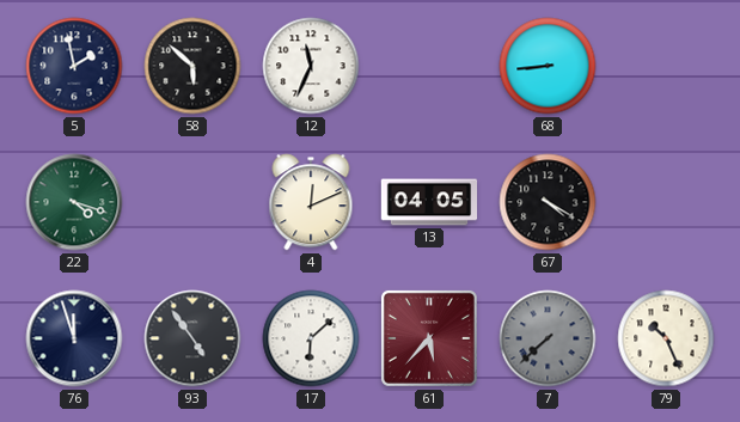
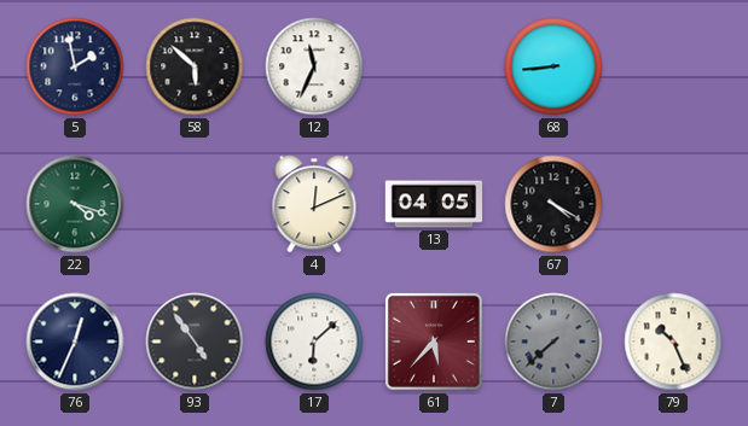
76: 11:57 -> 12:34 (75, 342)
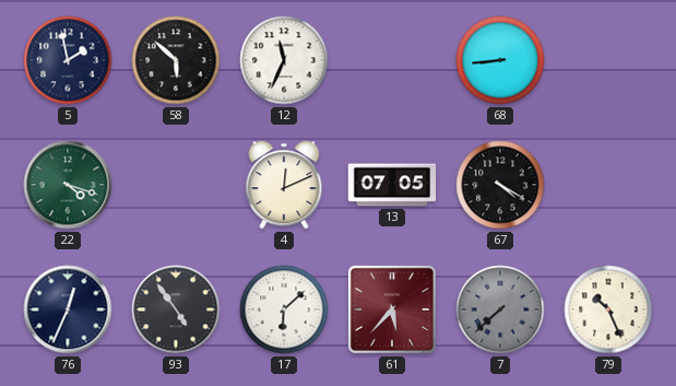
13: 04:05 -> 07:05 (392, 185)
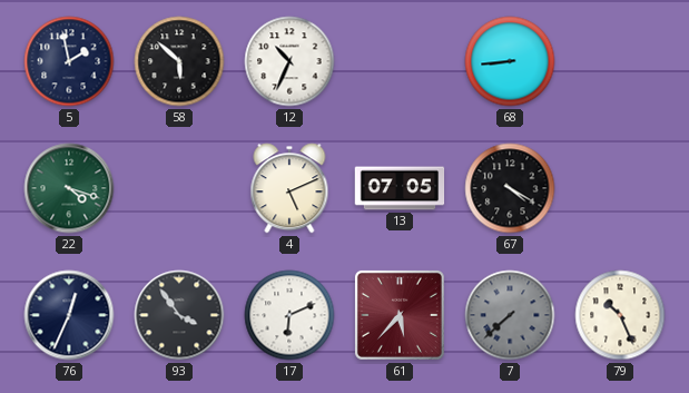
12: 11:34 -> 10:34 (289, 61)
4: 12:11 -> 5:11 (289, 188)
93: 4:54 -> 3:54 (179, 315)
17: 6:08 -> 6:11 (289, 315)
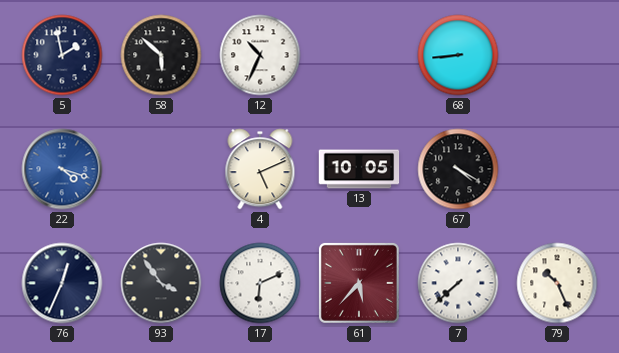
22 dial: green -> blue (62, 169)
13: 07:05 -> 10:05 (359, 169)
7 dial: grey -> white (458, 283)
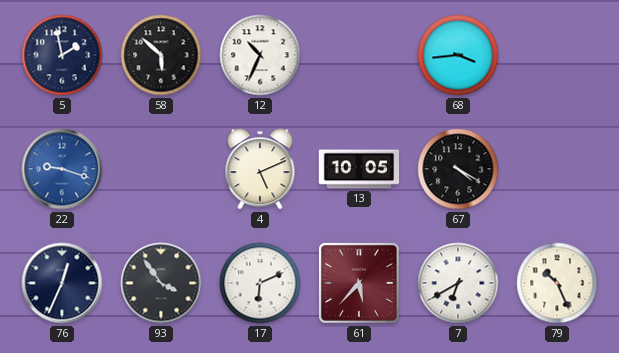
68: 8:44 -> 3:44 (458, 55)
22: 4:18 -> 9:18 (62, 169)
7: 7:38 -> 6:40 (458, 283)
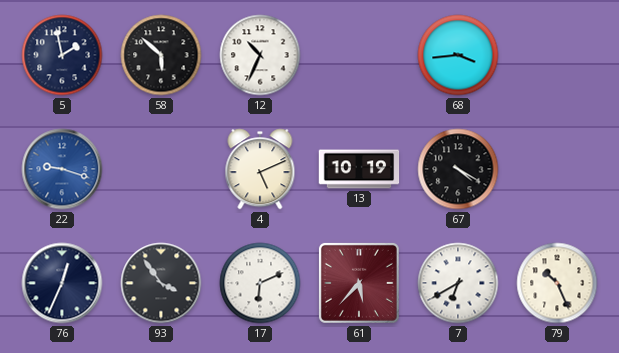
13: 10:05 -> 10:19 (359, 169)
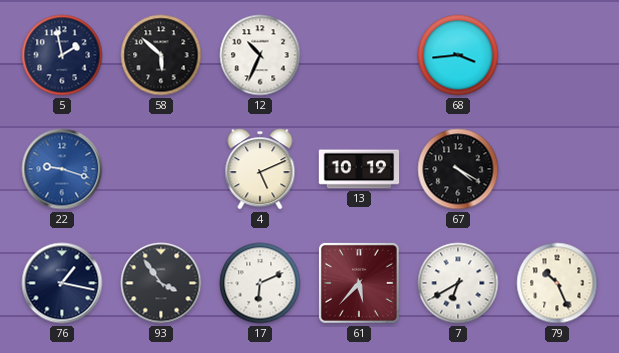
76: 12:34 -> 1:17 (62, 283)
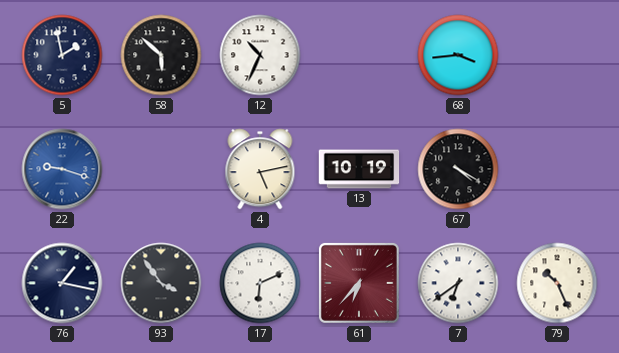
4: 5:11 -> 5:13 (260, 169)
61: 5:37 -> 6:37 (359, 283)
7: 6:40 -> 6:39 (458, 283)
